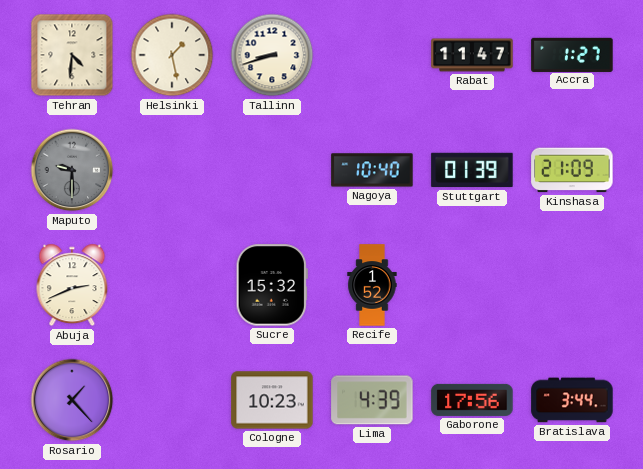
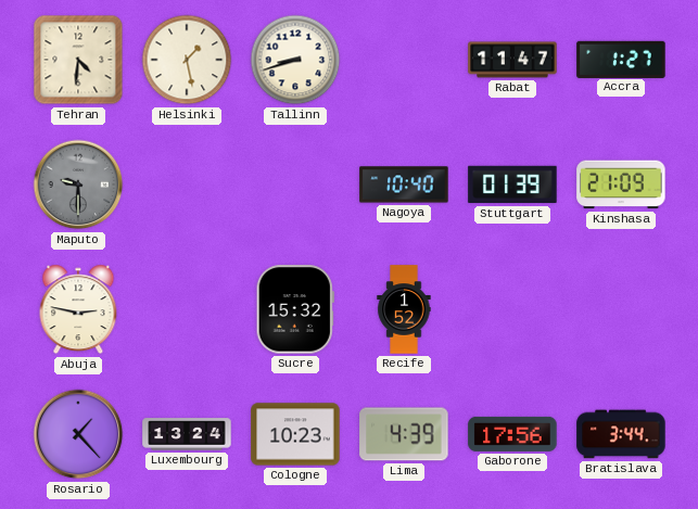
Abuja: 2:41 -> 2:47 (78, 309)
Luxembourg: none -> 13:24 (187, 434)
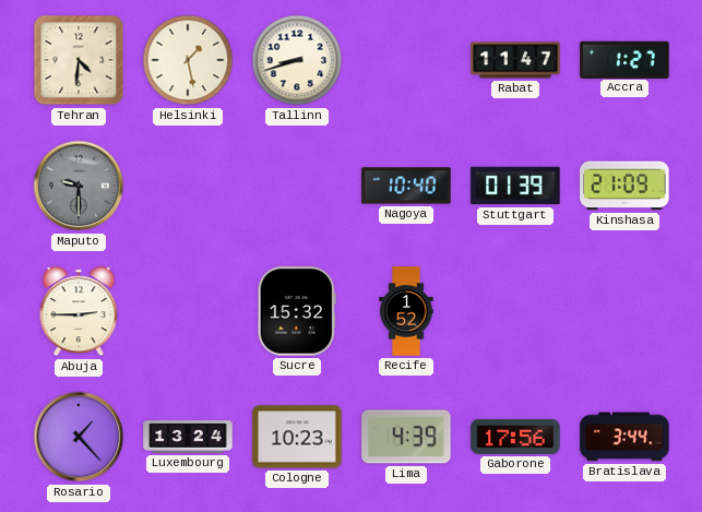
Abuja: 2:47 -> 2:45 (79, 311)
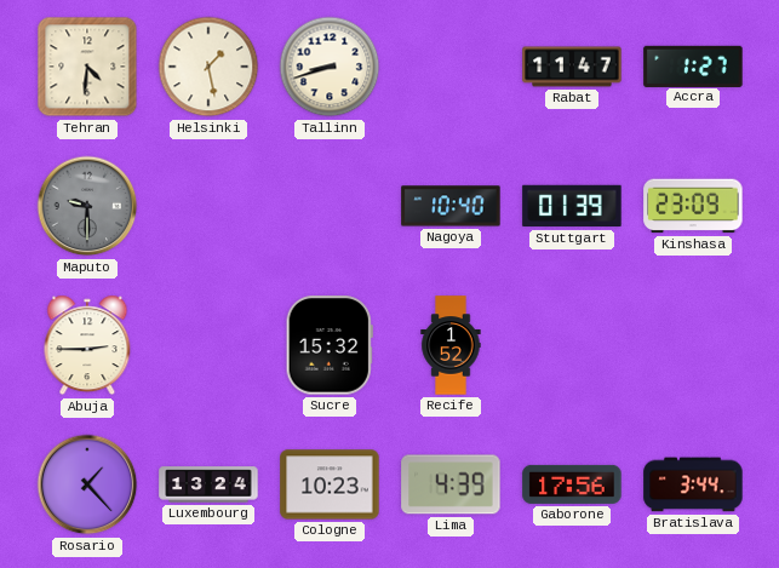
Kinshasa: 21:09 -> 23:09 (693, 206)
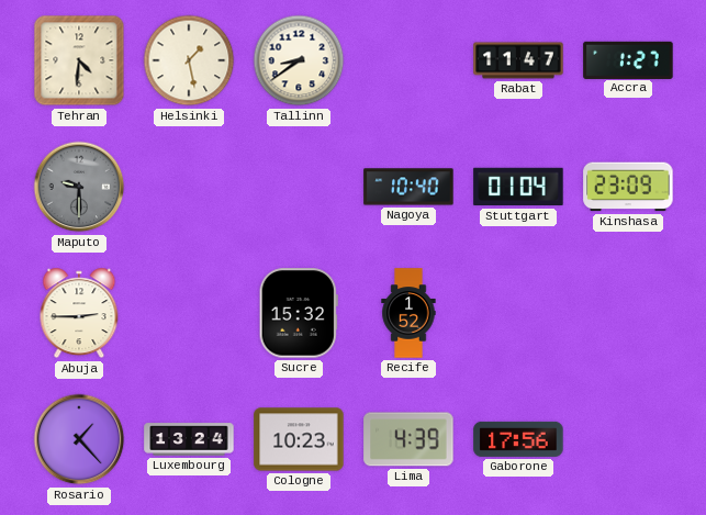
Tallinn: 8:42 -> 8:39 (299, 60)
Stuttgart: 01:39 -> 01:04 (518, 187)
Bratislava: 3:44 -> none (693, 484)
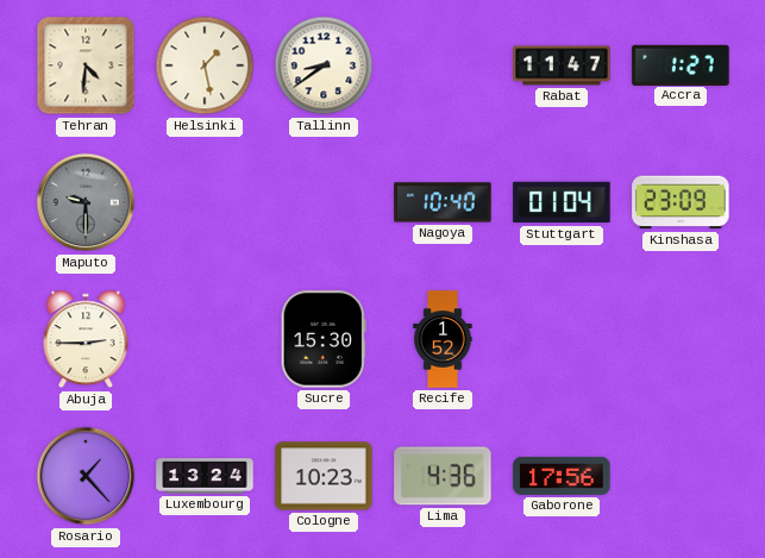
Sucre: 15:32 -> 15:30 (324, 339)
Lima: 4:39 -> 4:36 (443, 476)
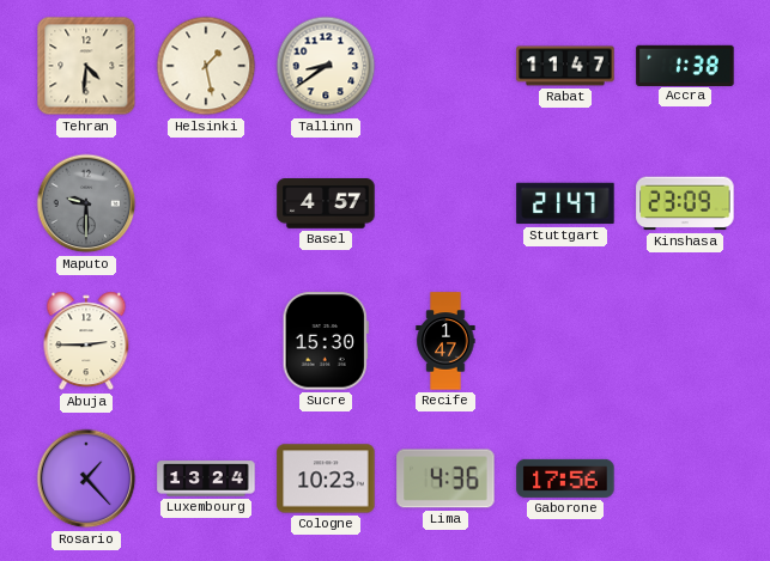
Accra: 1:27 -> 1:38 (685, 65)
Basel: none -> 4:57 (326, 203)
Nagoya: 10:40 -> none (443, 202)
Stuttgart: 01:04 -> 21:47 (565, 203)
Recife: 1:52 -> 1:47 (445, 341)
